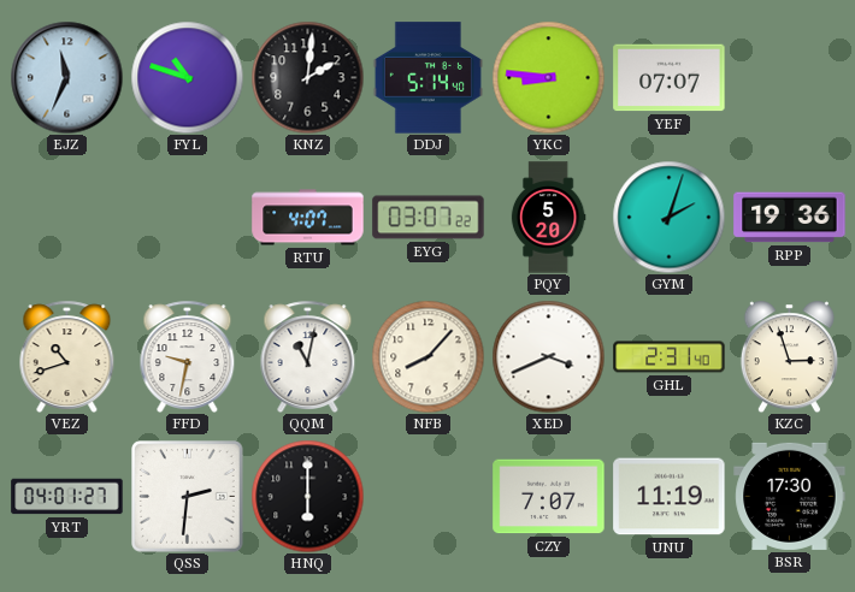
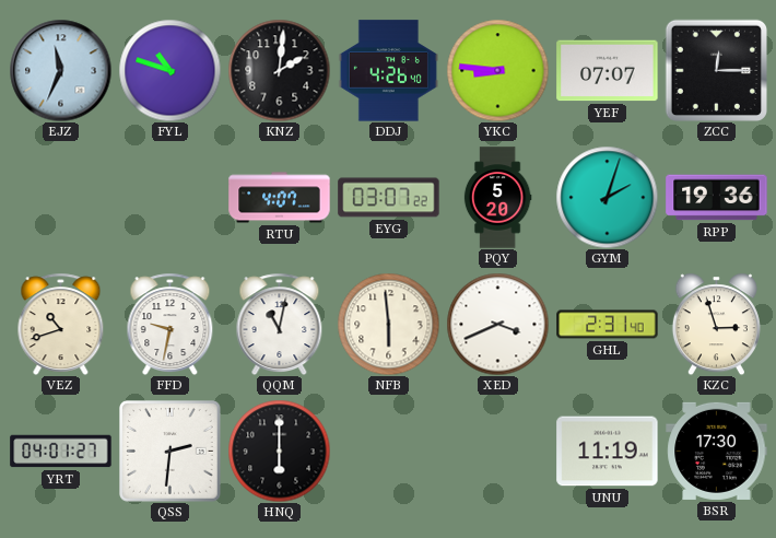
DDJ: 5:14 -> 4:26 (388, 71)
ZCC: none -> 12:15 (716, 70)
NFB: 8:07 -> 5:59 (388, 324)
CZY: 7:07 -> none (549, 497)
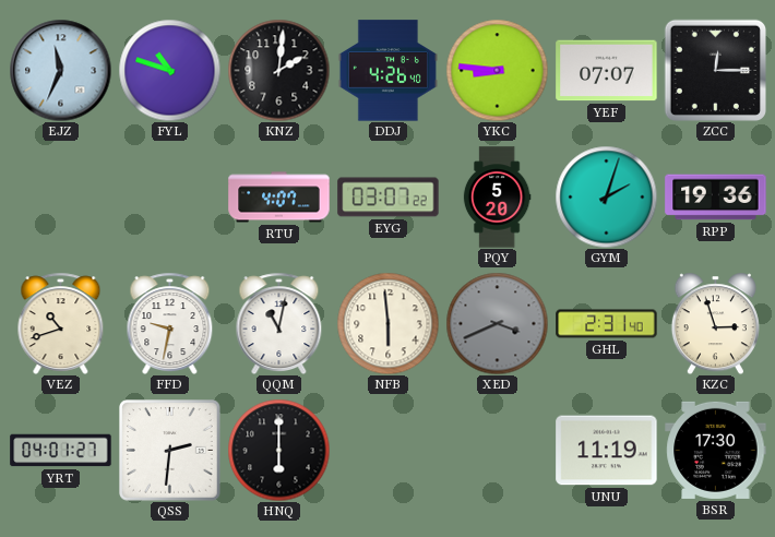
XED dial: white -> grey (497, 323)
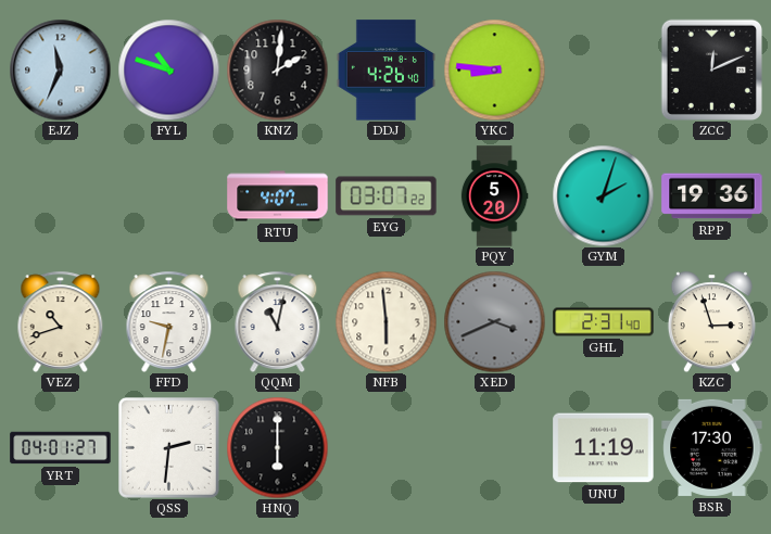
YEF: 07:07 -> none (607, 71)
ZCC: 12:15 -> 12:11 (711, 69)
